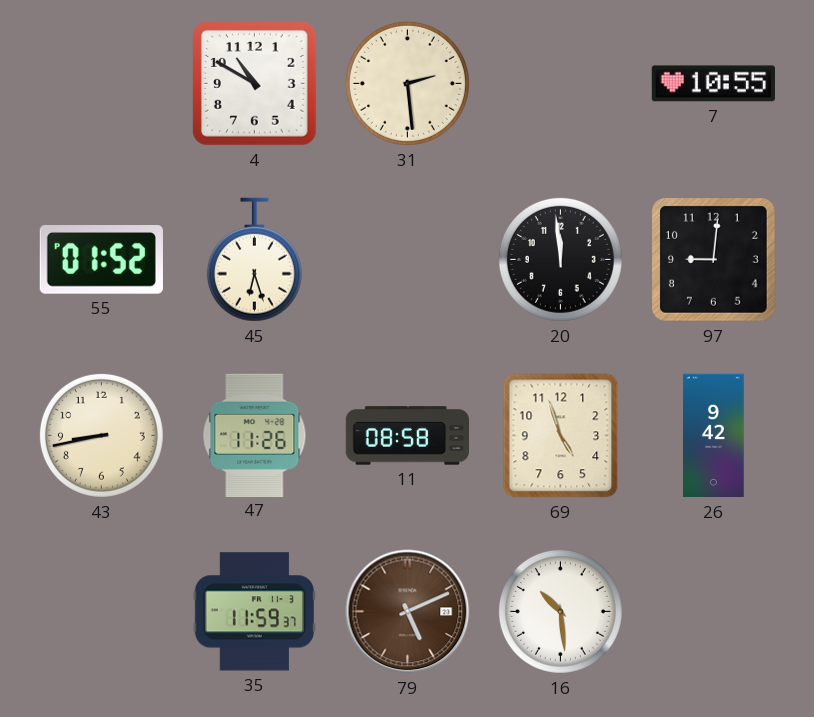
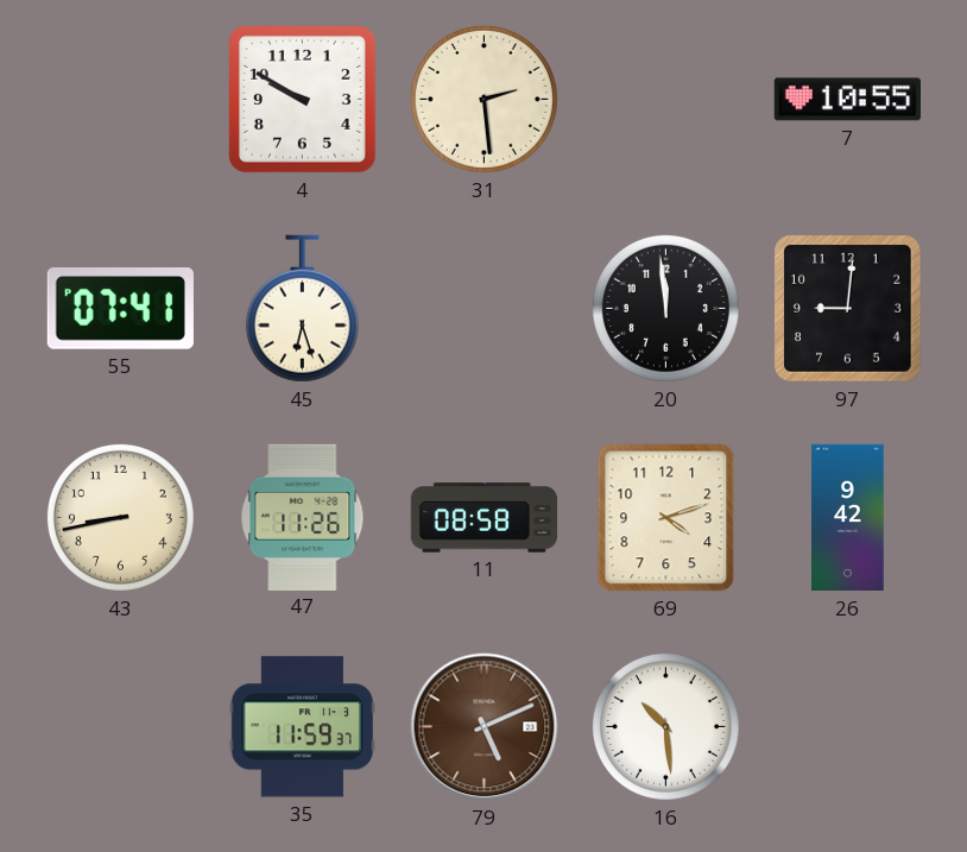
4: 10:50 -> 9:50 (303, 100)
55: 01:52 -> 07:41 (120, 309)
69: 4:57 -> 4:12 (666, 518)
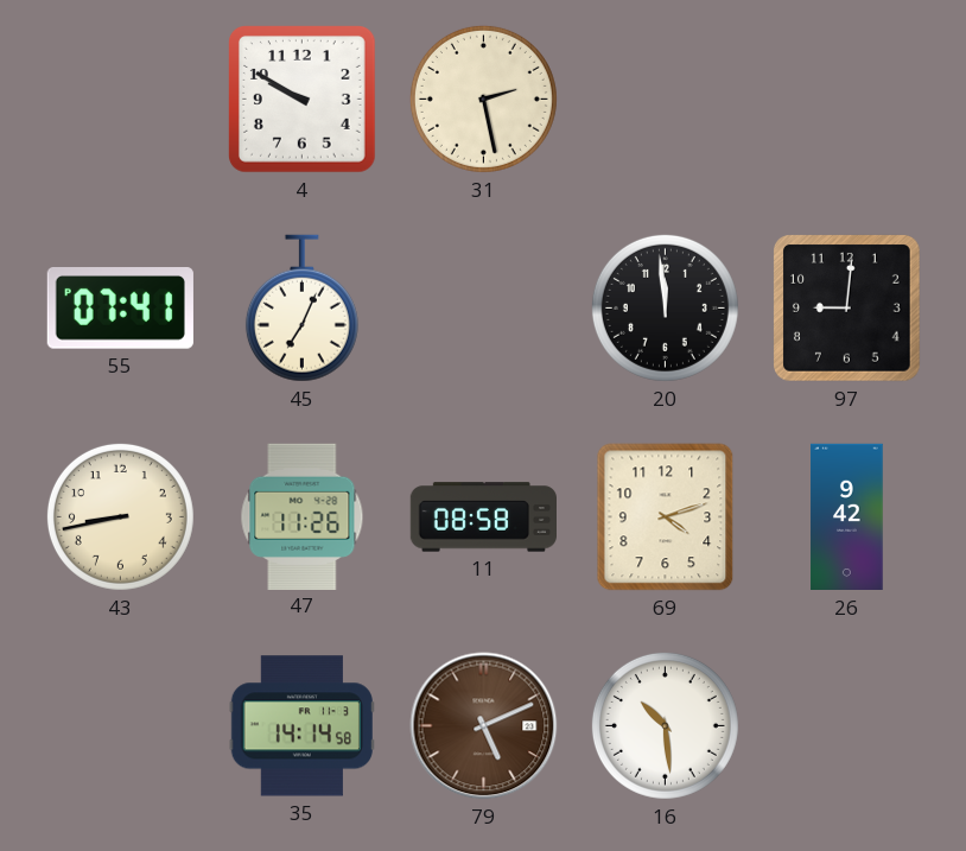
31: 2:29 -> 2:28 (483, 99)
7: 10:55 -> none (847, 100)
45: 6:27 -> 7:04 (301, 309)
35: 11:59 -> 14:14 (301, 726)
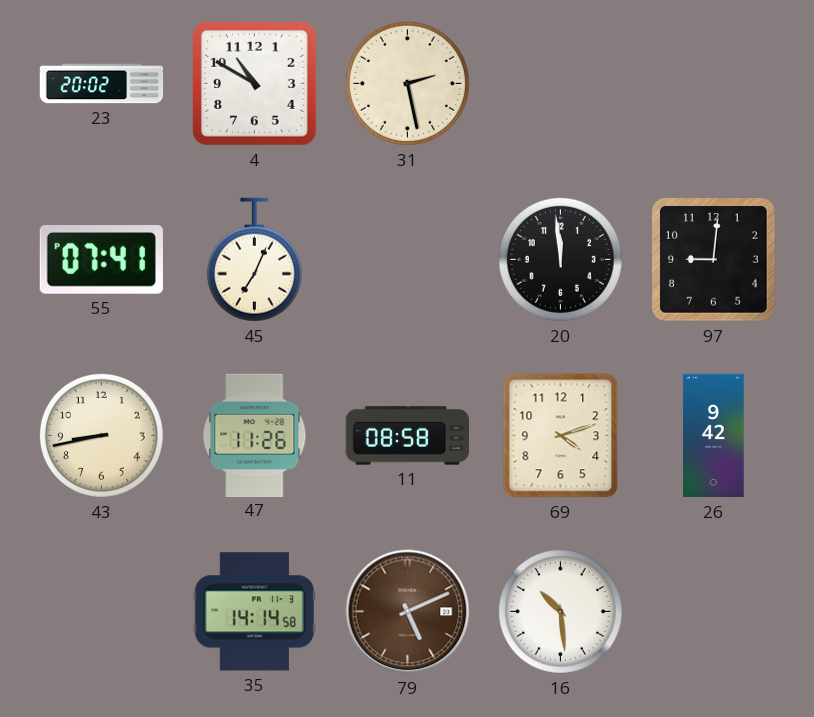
23: none -> 20:02 (102, 84)
4: 9:50 -> 10:50 (255, 84)
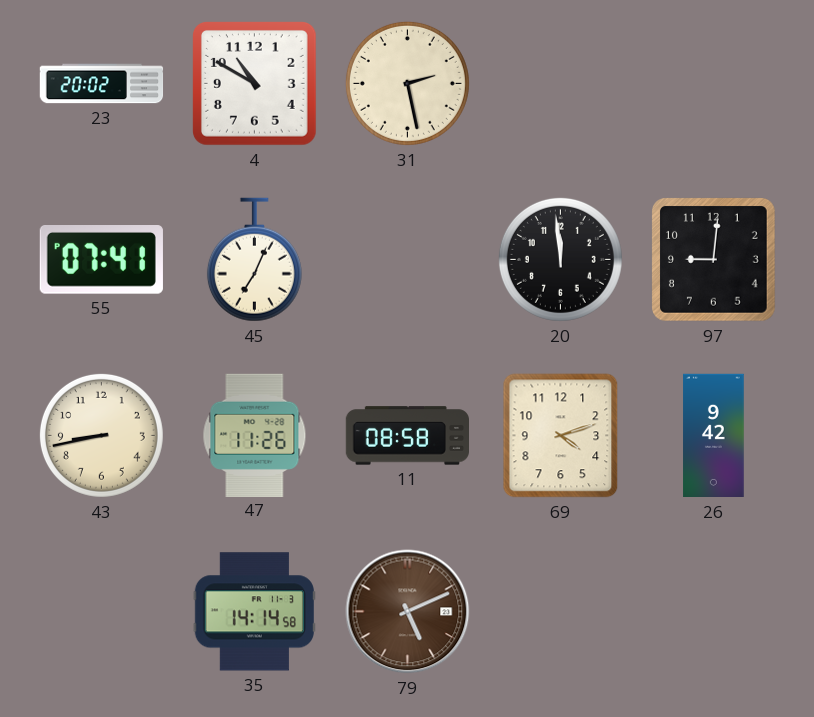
16: 10:29 -> none (560, 611)
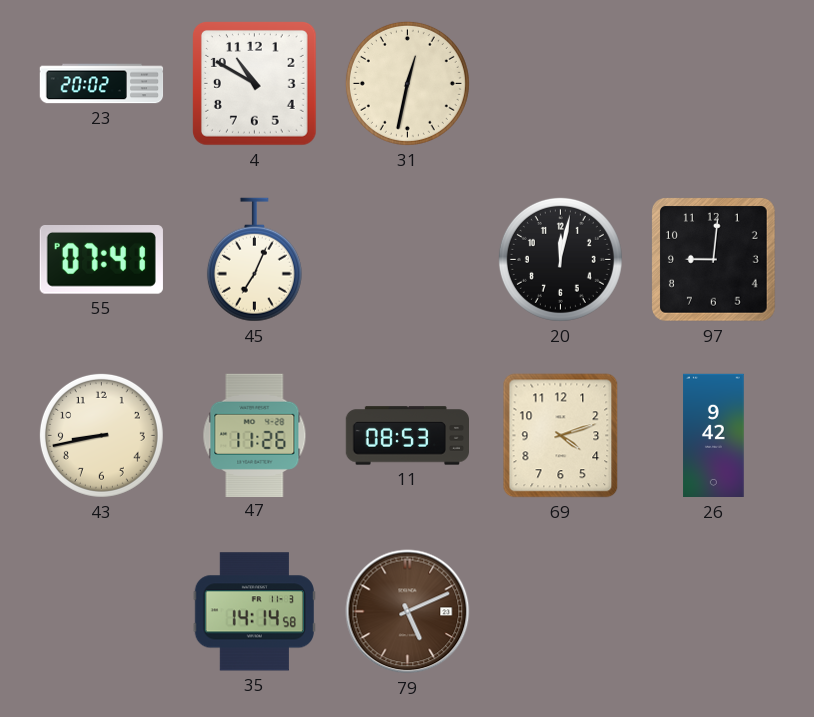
31: 2:28 -> 12:32 (407, 83)
20: 11:59 -> 12:02 (560, 259)
11: 08:58 -> 08:53 (407, 436)
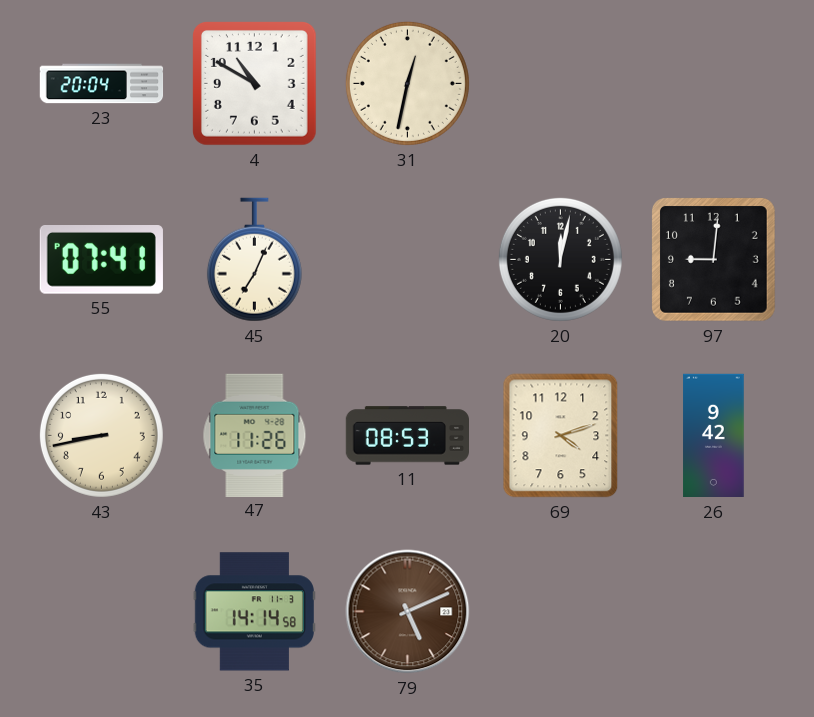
23: 20:02 -> 20:04 (102, 84)
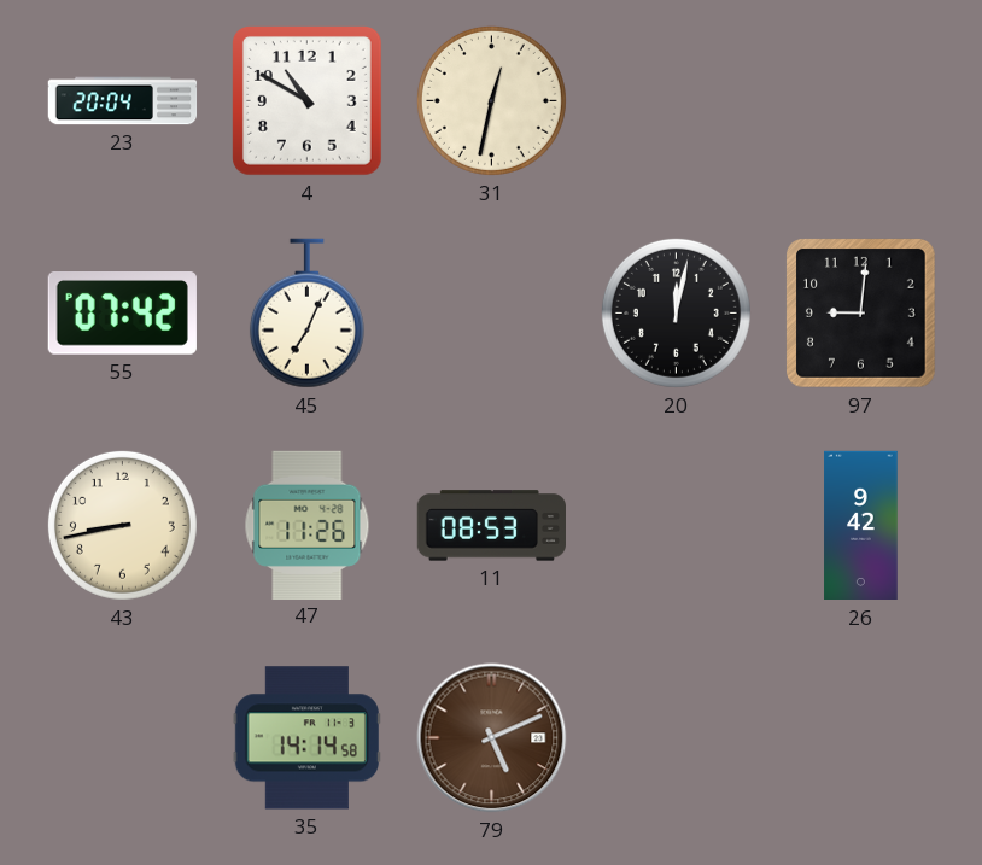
55: 07:41 -> 07:42 (122, 314)
69: 4:12 -> none (561, 436)
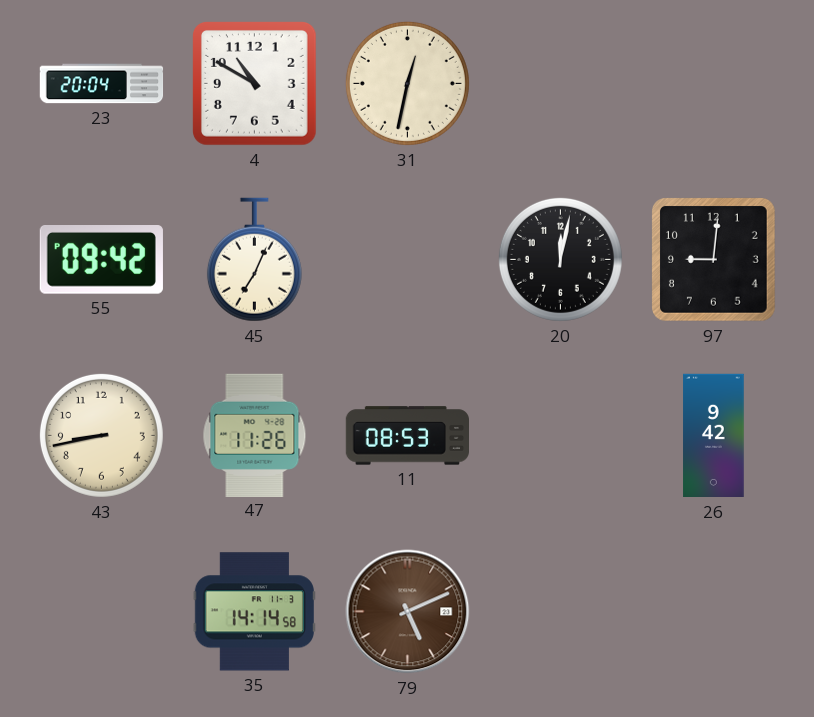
55: 07:42 -> 09:42 (101, 260)
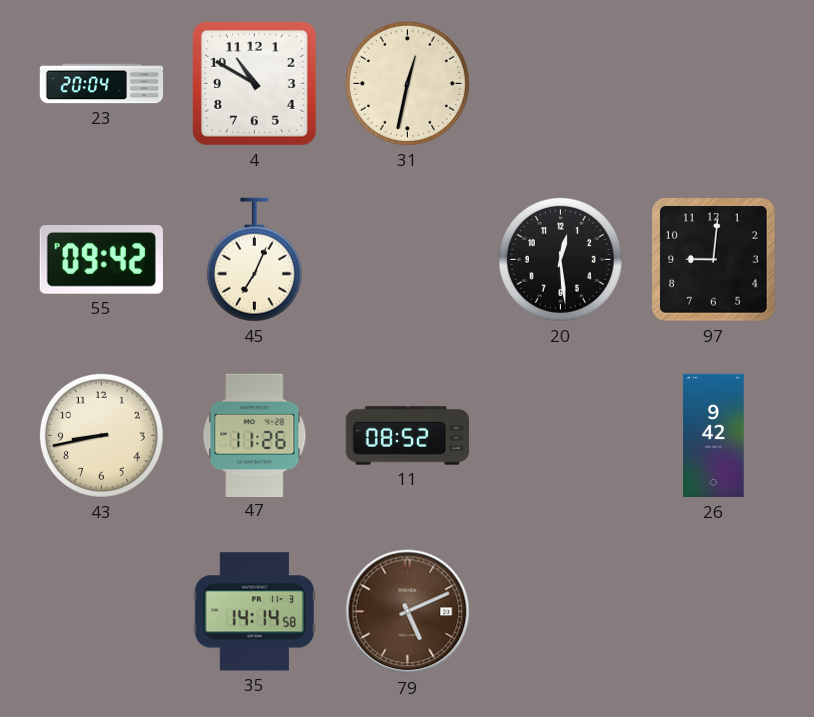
20: 12:02 -> 12:29 (560, 259)
11: 08:53 -> 08:52 (407, 436)
